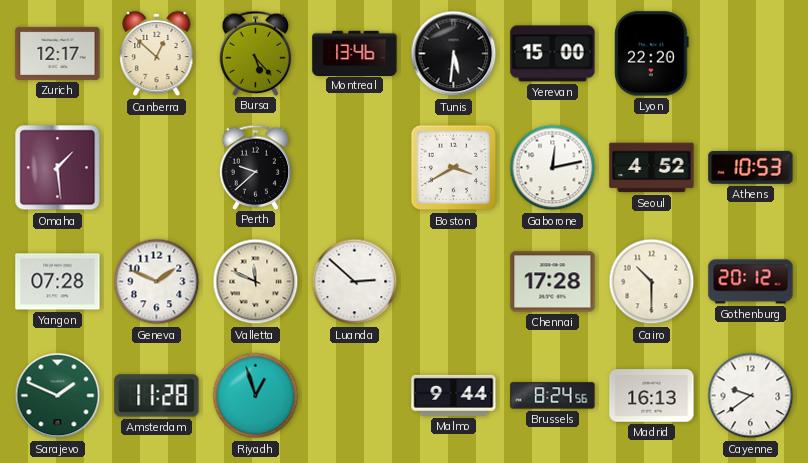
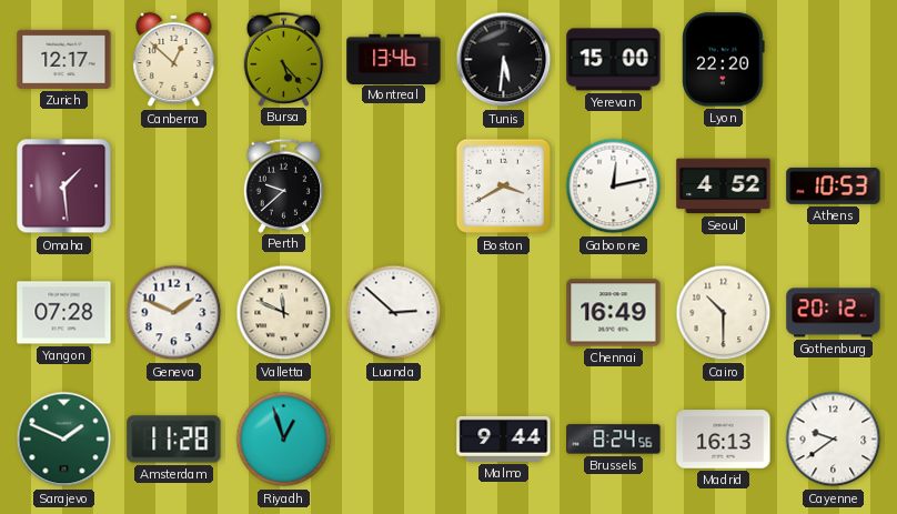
Chennai: 17:28 -> 16:49 (614, 313)
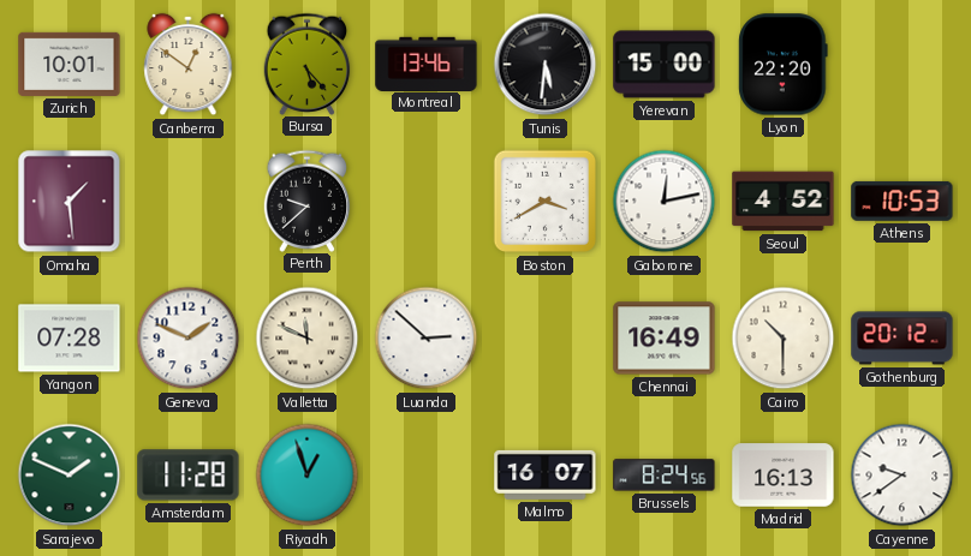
Zurich: 12:17 -> 10:01 (70, 64)
Canberra: 12:52 -> 12:51 (189, 65)
Malmo: 9:44 -> 16:07 (546, 474)
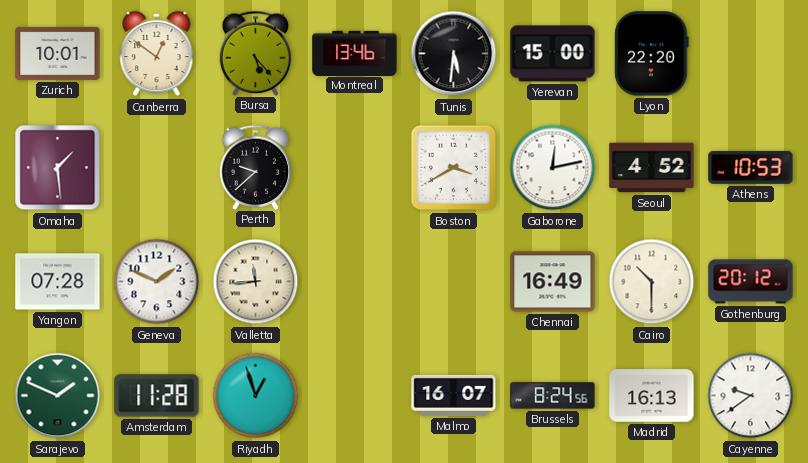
Valletta: 11:49 -> 11:44 (256, 282)
Luanda: 2:52 -> none (427, 339)
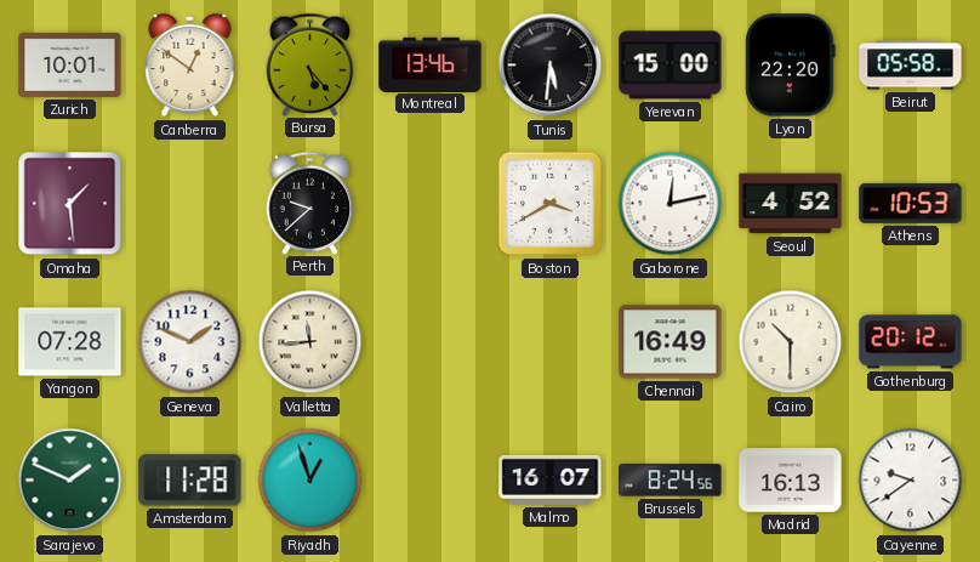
Beirut: none -> 05:58 (911, 66)
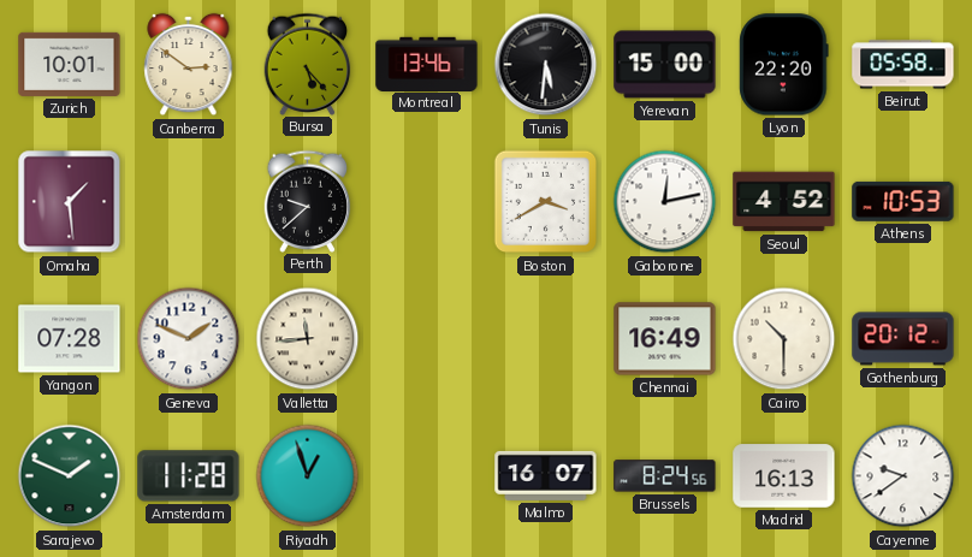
Canberra: 12:51 -> 2:51 (189, 65)
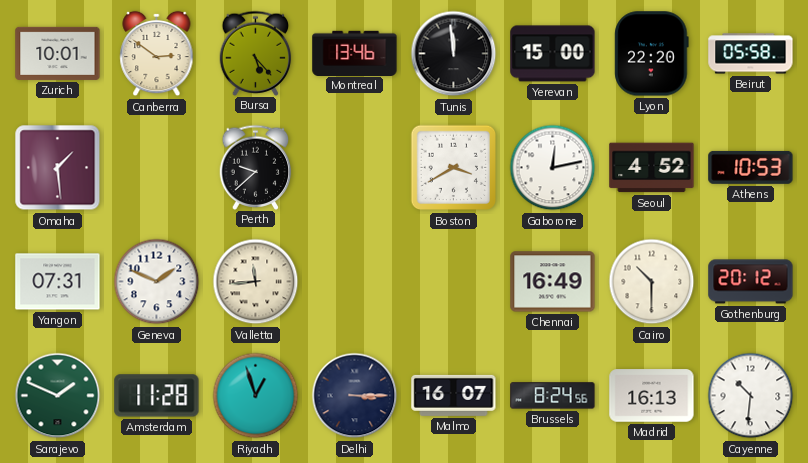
Tunis: 5:31 -> 11:59 (454, 54)
Yangon: 07:28 -> 07:31 (58, 282)
Delhi: none -> 3:15 (355, 396)
Cayenne: 9:39 -> 10:31 (751, 396)
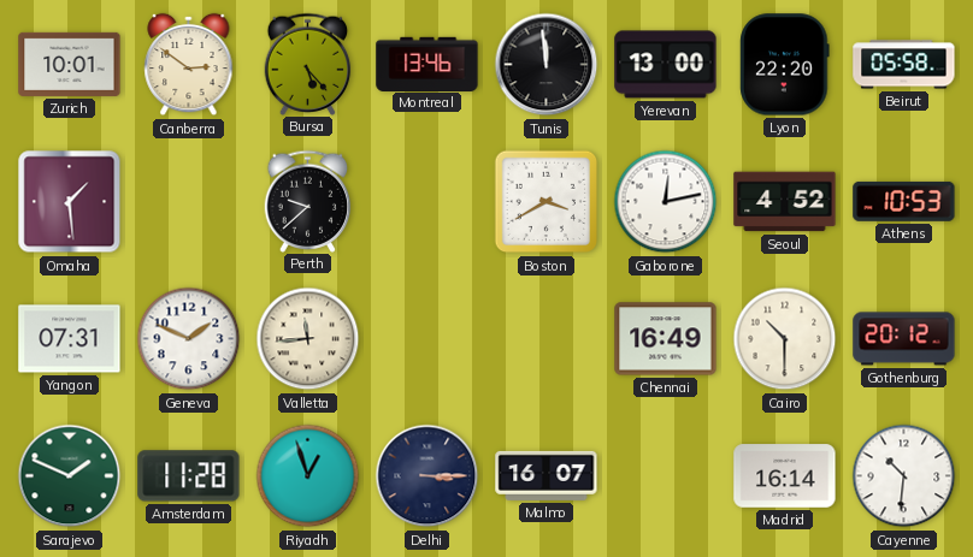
Yerevan: 15:00 -> 13:00 (666, 65)
Brussels: 8:24 -> none (553, 396)
Madrid: 16:13 -> 16:14 (785, 476)
